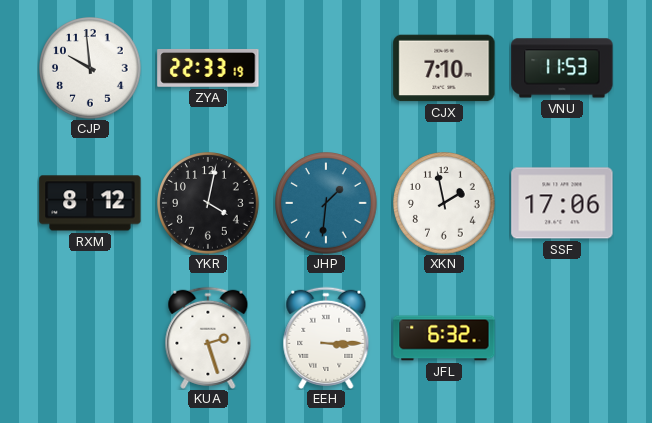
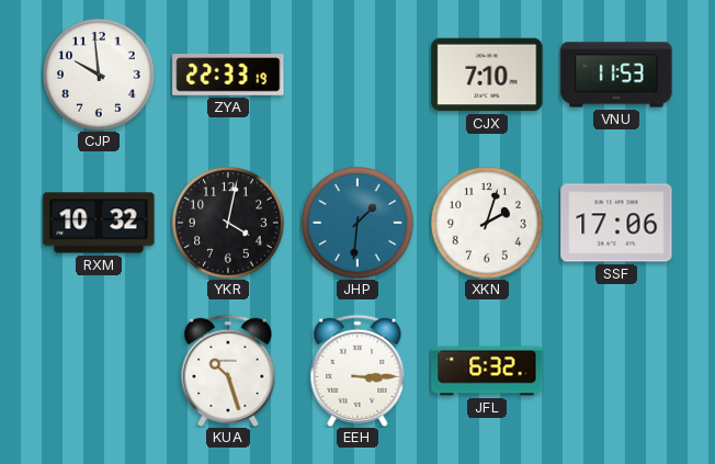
RXM: 8:12 -> 10:32 (99, 223)
XKN: 1:58 -> 2:03 (488, 224)
KUA: 2:27 -> 10:27 (228, 371)
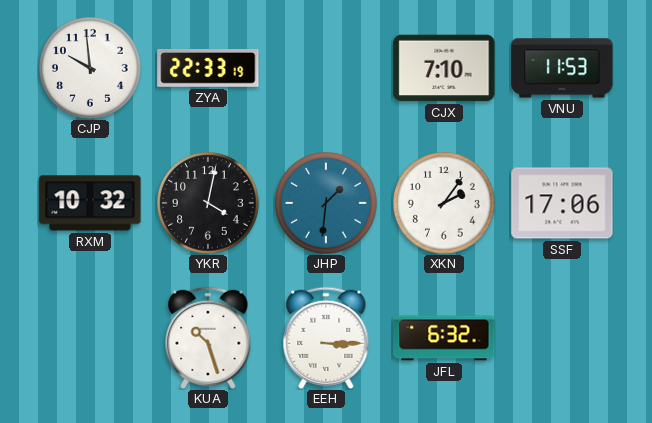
XKN: 2:03 -> 2:06 (445, 204)
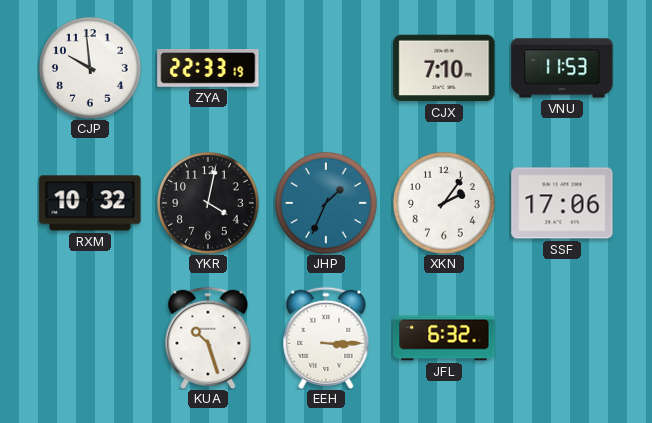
JHP: 1:31 -> 1:34 (327, 204)
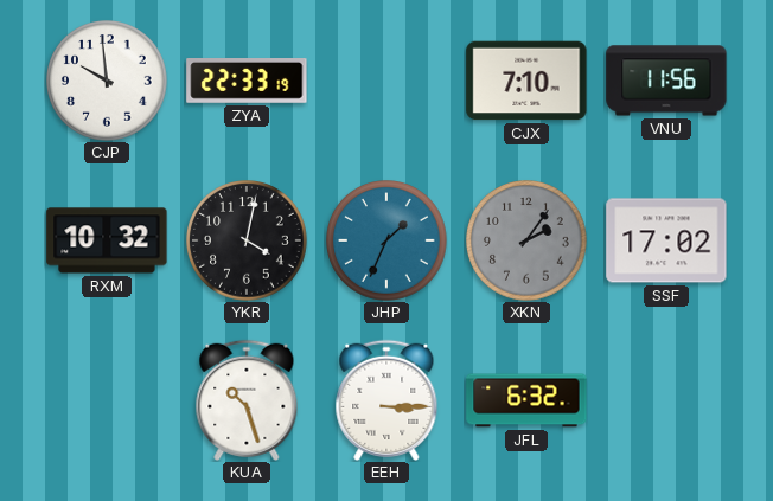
VNU: 11:53 -> 11:56 (666, 81)
XKN dial: white -> grey (528, 242)
SSF: 17:06 -> 17:02 (666, 240)
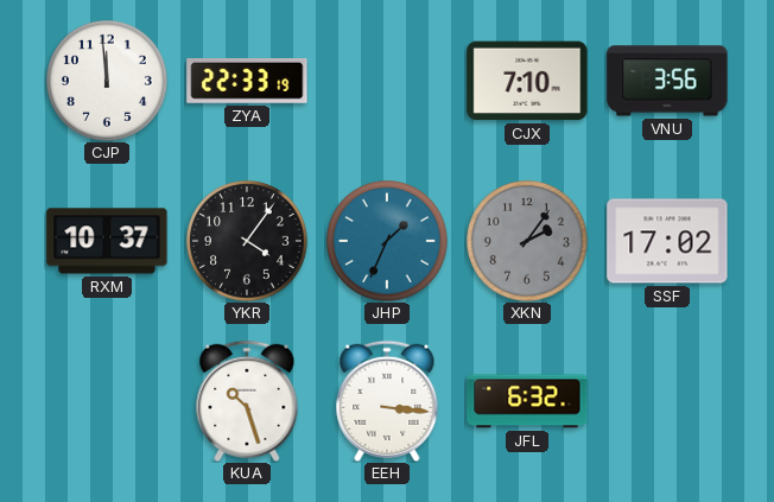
CJP: 9:59 -> 11:59 (108, 82)
VNU: 11:56 -> 3:56 (667, 81)
RXM: 10:32 -> 10:37 (107, 241)
YKR: 4:02 -> 4:06 (248, 242)
EEH: 3:15 -> 3:16 (387, 401)
